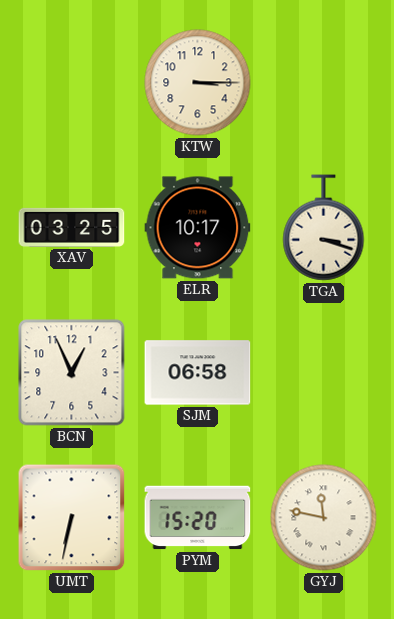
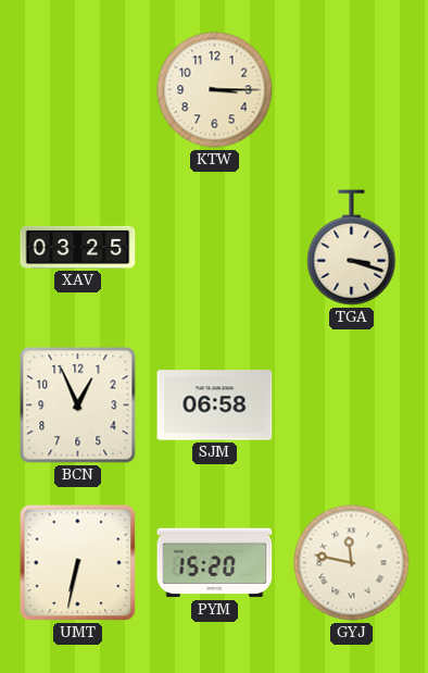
ELR: 10:17 -> none (198, 228)
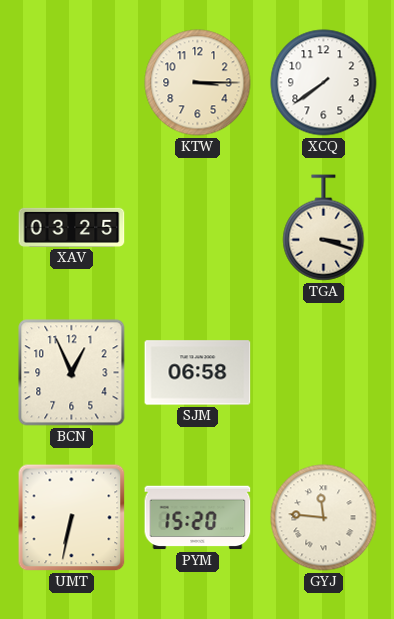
XCQ: none -> 7:39 (324, 83)
GYJ: 11:47 -> 11:46 (324, 518)
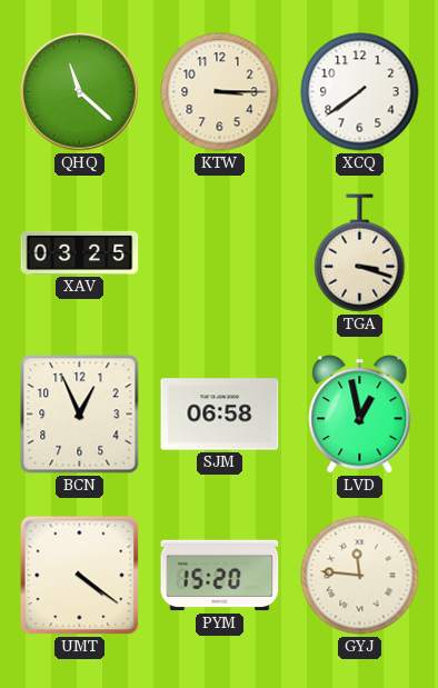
QHQ: none -> 11:22 (80, 92)
LVD: none -> 12:58 (360, 415)
UMT: 6:32 -> 4:21 (80, 576)
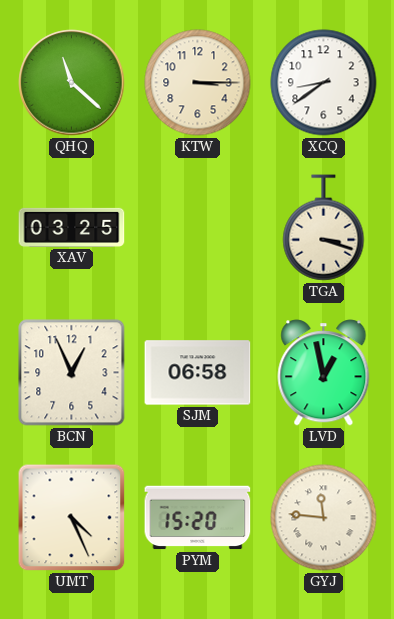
XCQ: 7:39 -> 8:39 (324, 83)
UMT: 4:21 -> 4:26 (72, 518)
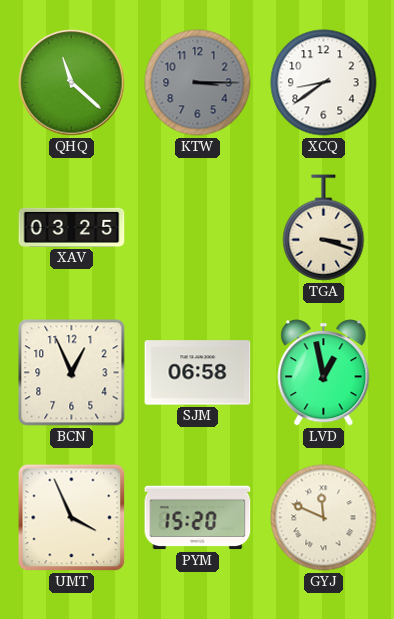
KTW dial: cream -> grey (198, 83)
UMT: 4:26 -> 3:56 (72, 518)
GYJ: 11:46 -> 11:49 (324, 518)
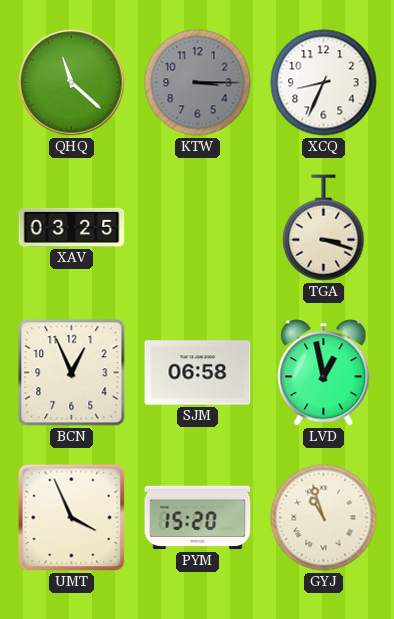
XCQ: 8:39 -> 8:34 (324, 83)
GYJ: 11:49 -> 10:57 (324, 518)
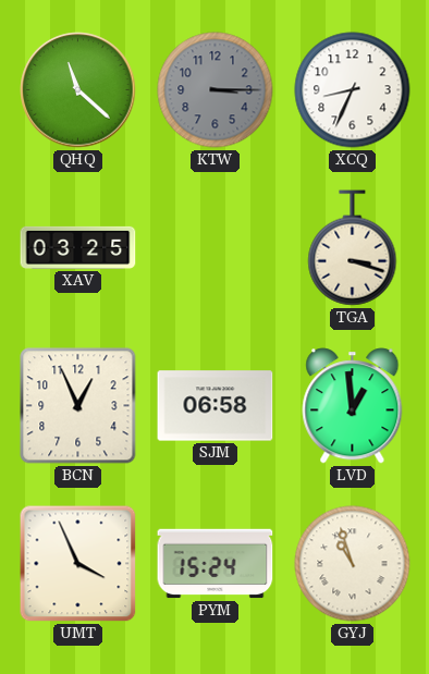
LVD: 12:58 -> 12:59 (353, 406)
PYM: 15:20 -> 15:24 (216, 564)
